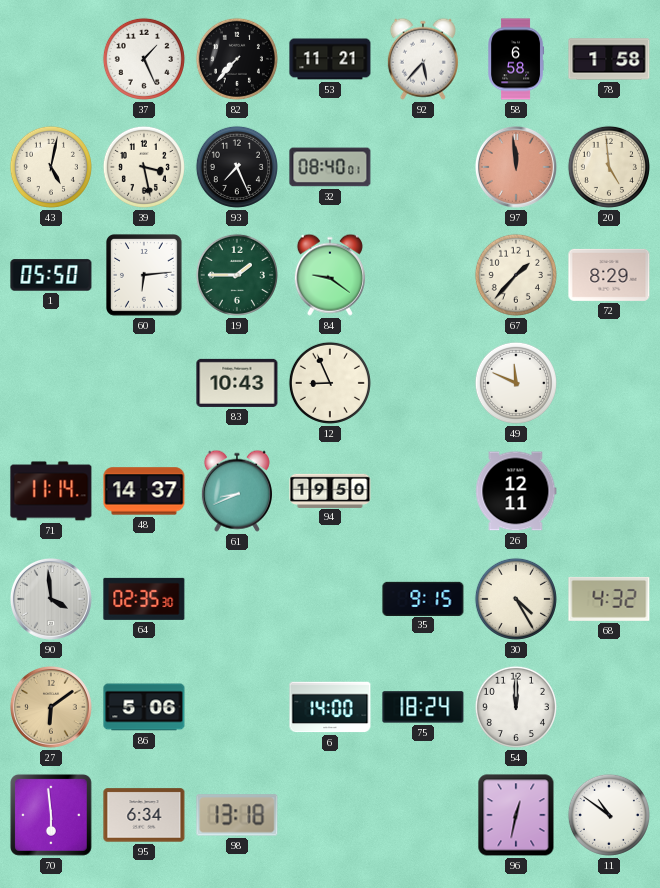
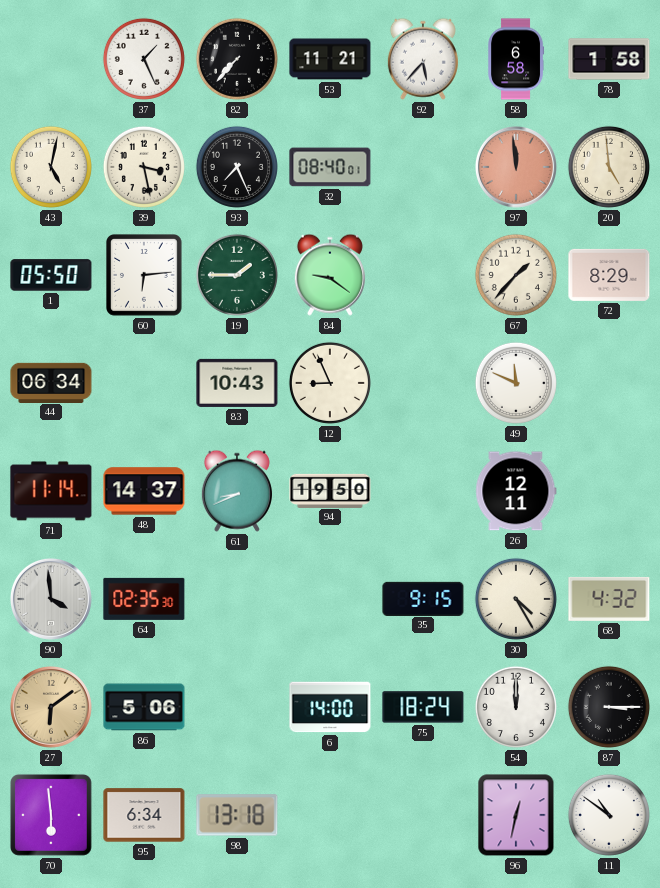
44: none -> 06:34 (51, 382)
87: none -> 3:15 (609, 707)
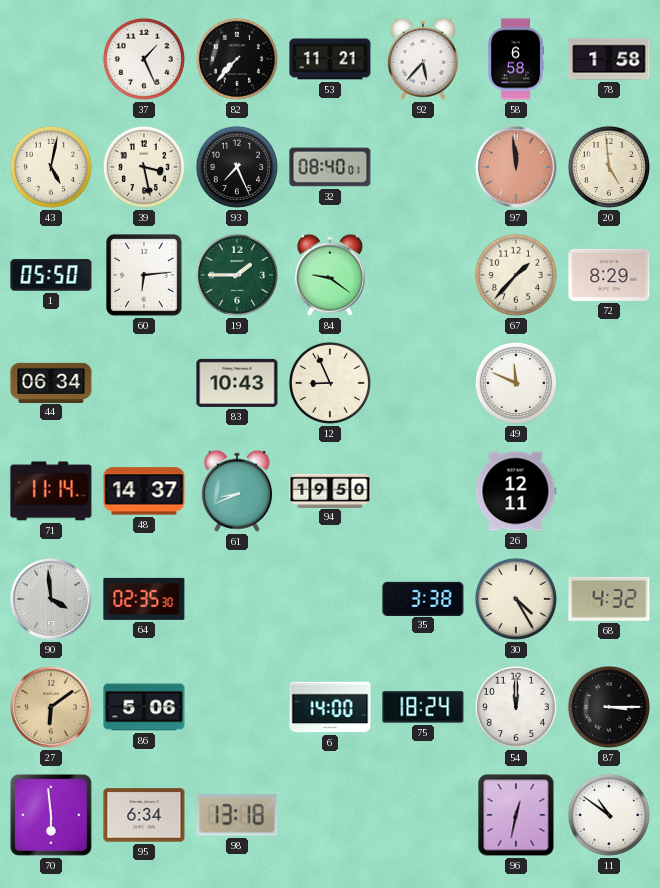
35: 9:15 -> 3:38 (423, 598)
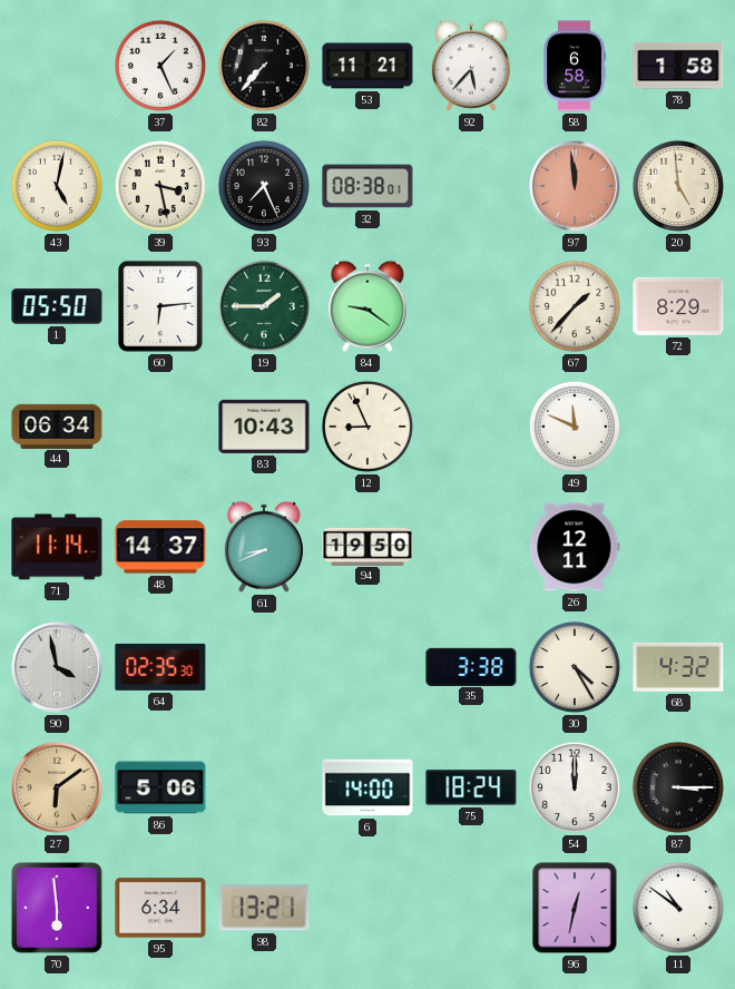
32: 08:40 -> 08:38 (367, 186)
90: 3:59 -> 3:58 (57, 667)
98: 13:18 -> 13:21 (264, 908)
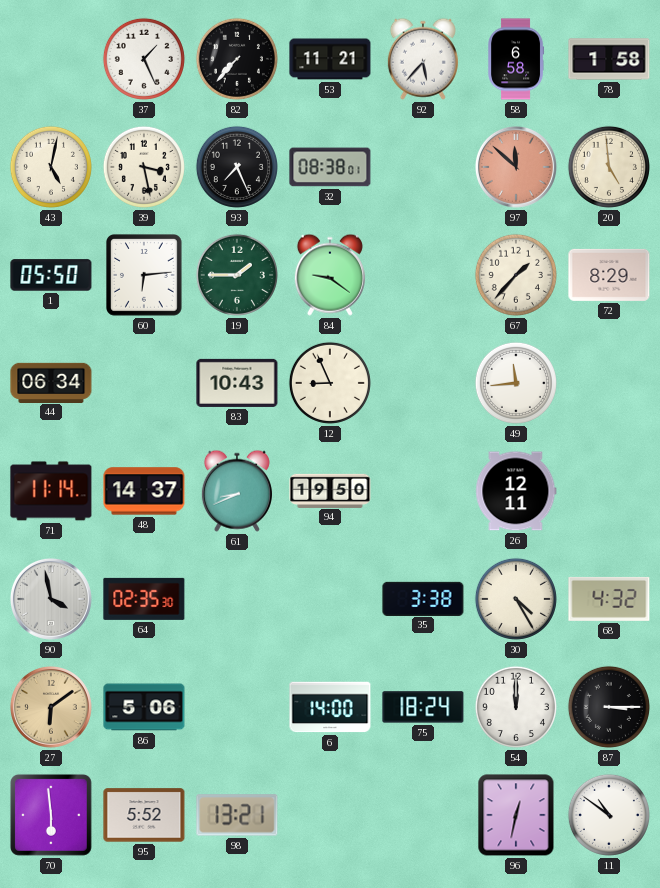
97: 11:59 -> 11:52 (516, 167)
49: 11:49 -> 11:44 (516, 383)
95: 6:34 -> 5:52 (144, 815)
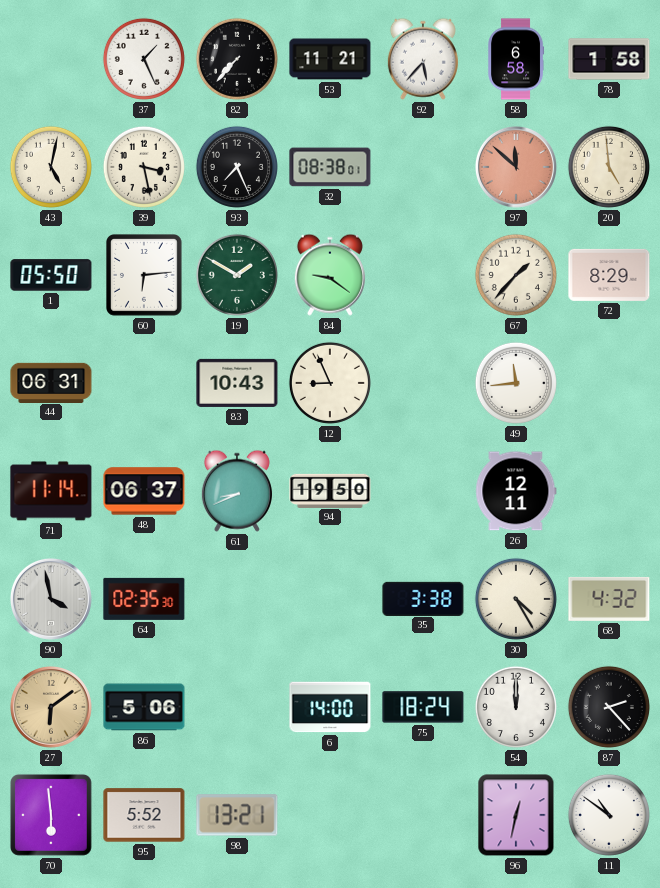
19: 1:45 -> 1:50 (237, 275)
44: 06:34 -> 06:31 (51, 382)
48: 14:37 -> 06:37 (144, 491)
87: 3:15 -> 2:23 (609, 707)
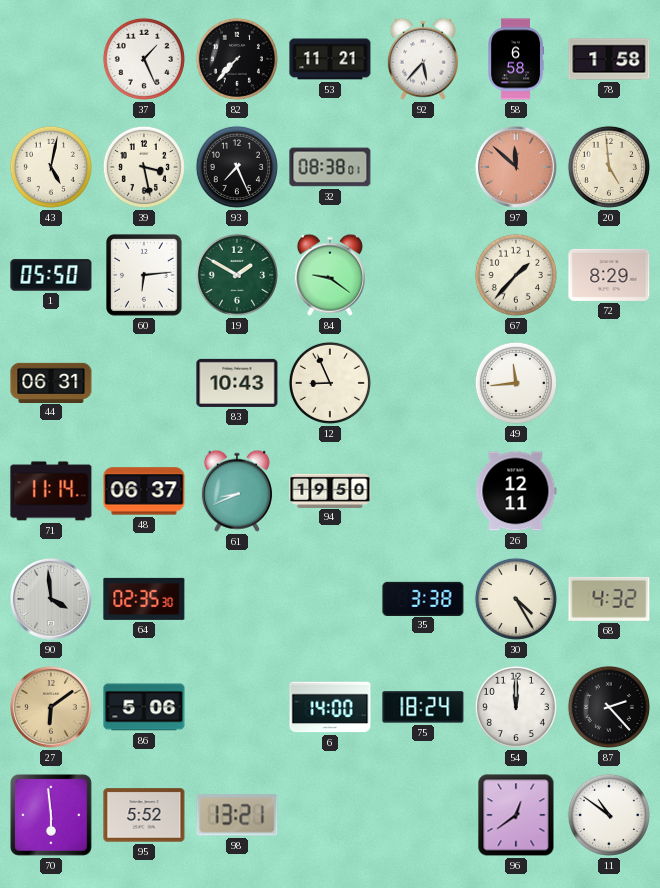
90: 3:58 -> 3:59 (51, 599)
96: 12:32 -> 12:39 (516, 815)
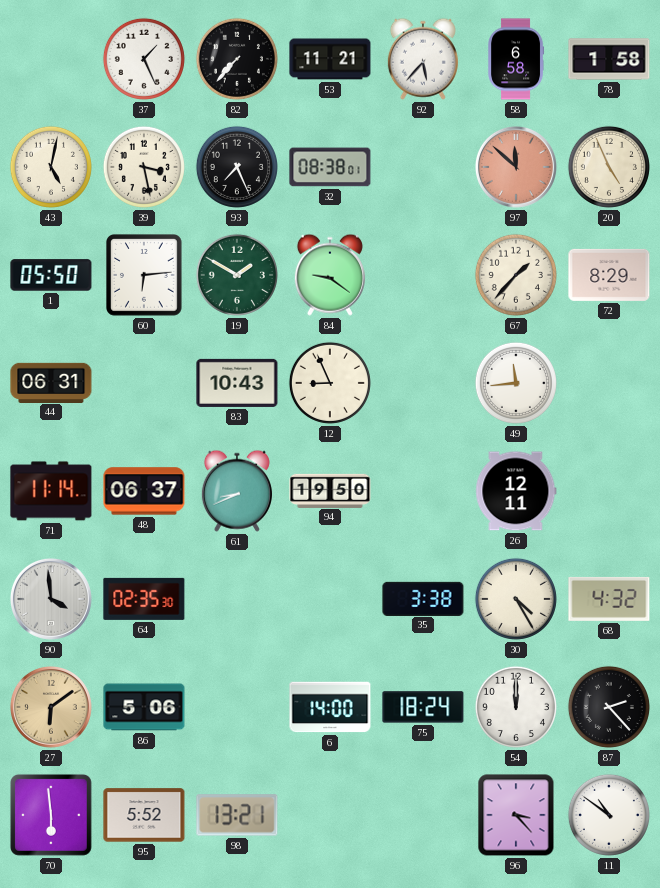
20: 4:59 -> 4:56 (609, 167)
96: 12:39 -> 3:23 (516, 815)
